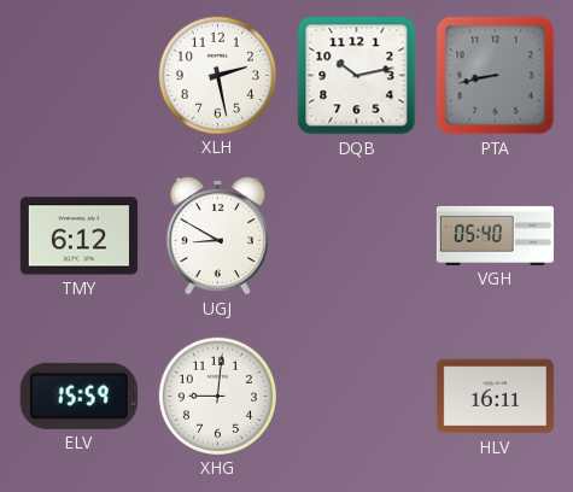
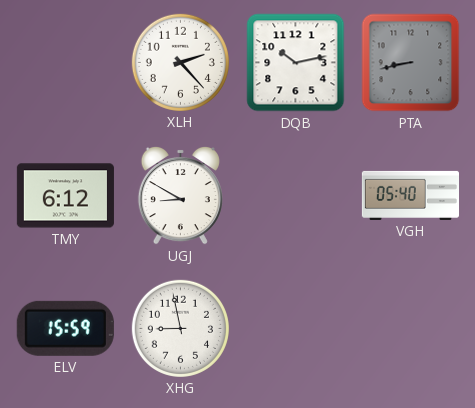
XLH: 2:28 -> 2:23 (180, 62)
XHG: 9:01 -> 8:58 (180, 328)
HLV: 16:11 -> none (495, 397)
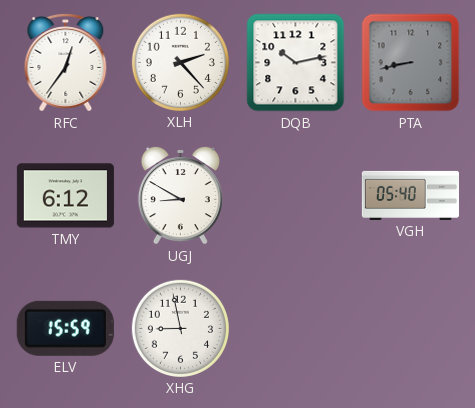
RFC: none -> 12:36 (66, 63)
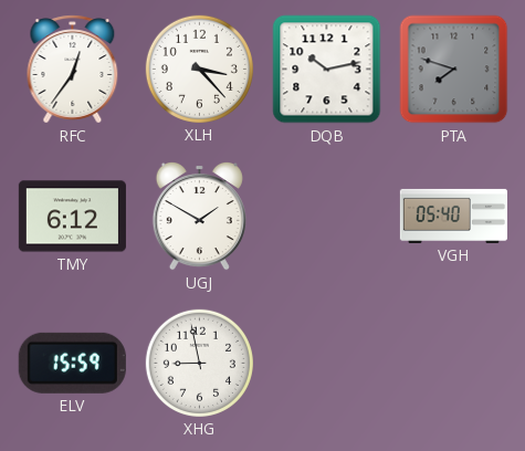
XLH: 2:23 -> 3:23 (199, 69)
PTA: 8:43 -> 7:48 (454, 70)
UGJ: 8:50 -> 1:50 (199, 216)
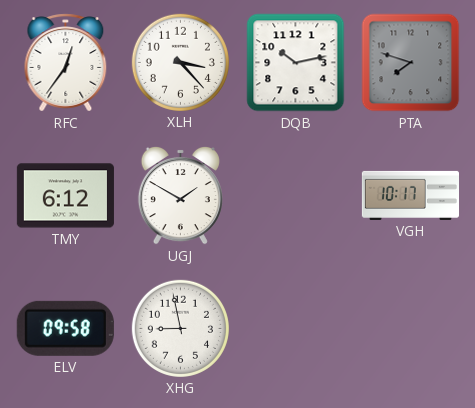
VGH: 05:40 -> 10:17 (410, 195)
ELV: 15:59 -> 09:58 (65, 328)
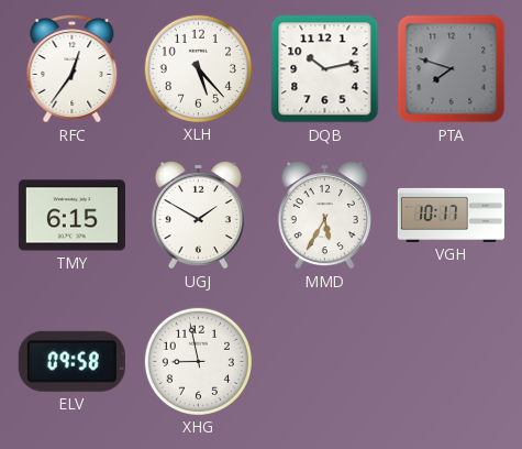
XLH: 3:23 -> 5:23 (198, 68)
TMY: 6:12 -> 6:15 (71, 216)
MMD: none -> 5:35 (324, 215)
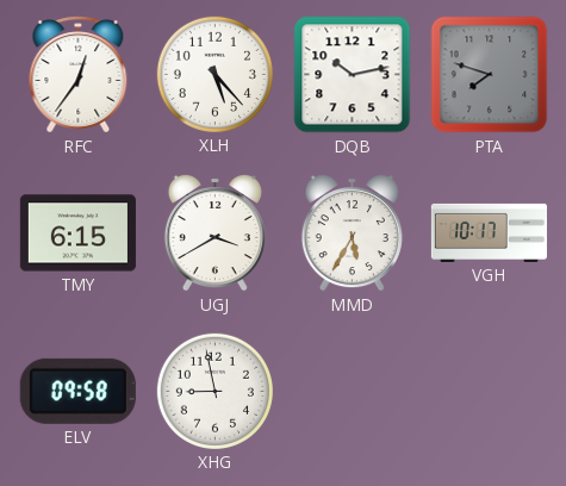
UGJ: 1:50 -> 3:40 (214, 232)
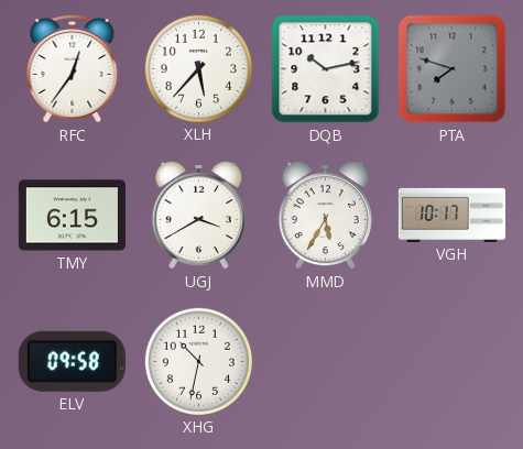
XLH: 5:23 -> 5:37 (198, 68)
XHG: 8:58 -> 10:32 (198, 361)
